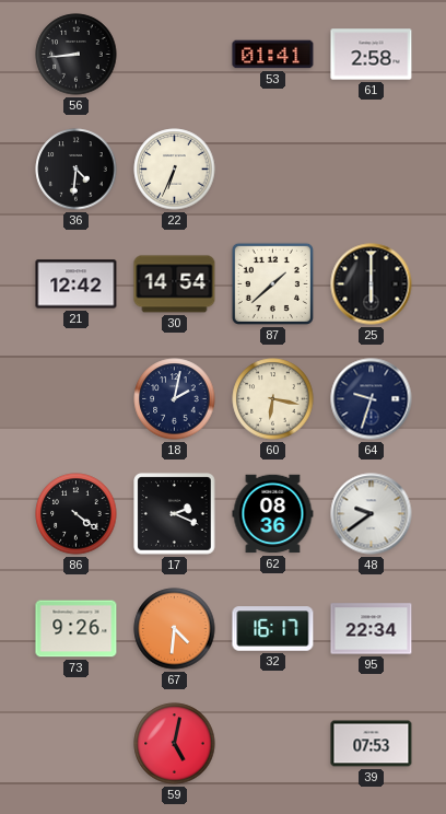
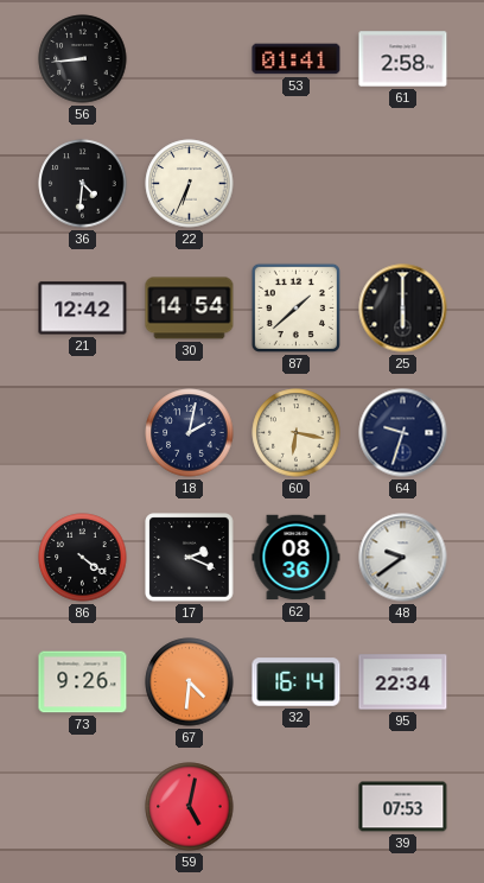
32: 16:17 -> 16:14 (297, 682)
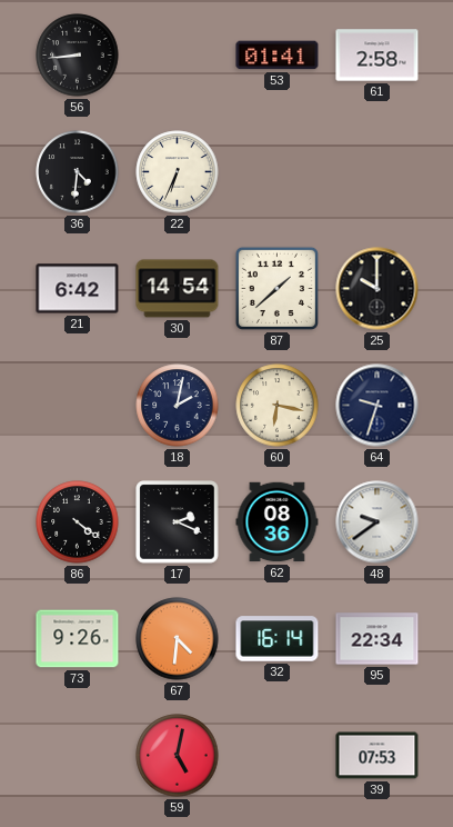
21: 12:42 -> 6:42 (78, 289)
25: 6:00 -> 10:00 (377, 289)
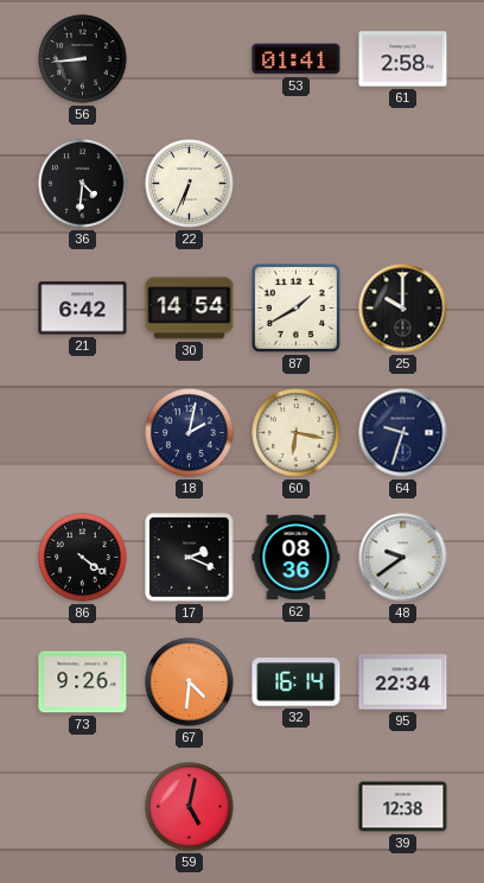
87: 1:38 -> 1:40 (295, 307)
39: 07:53 -> 12:38 (403, 807)
